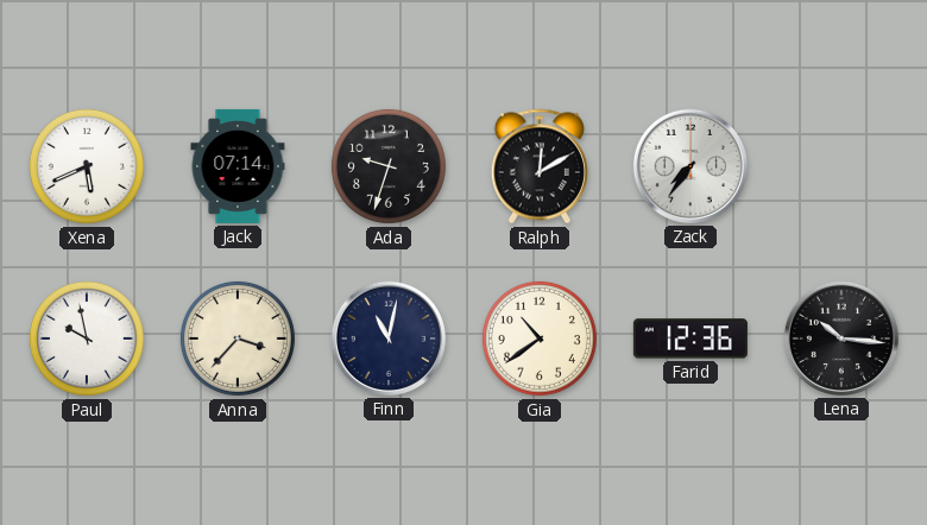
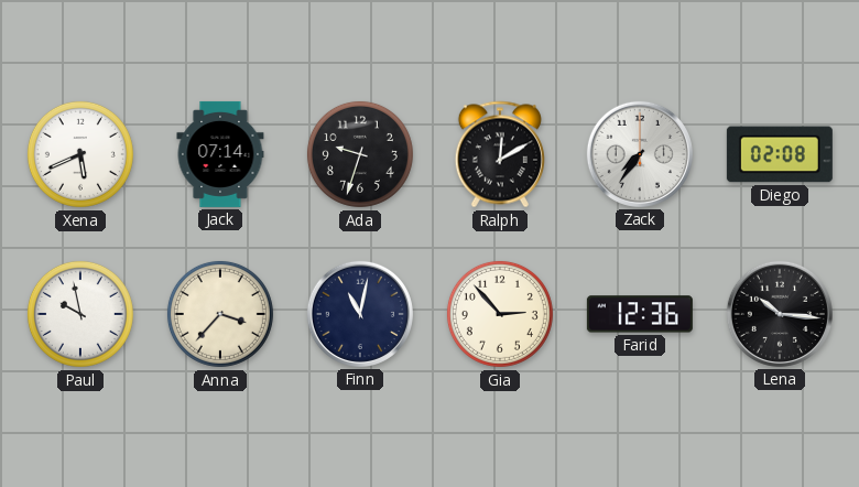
Diego: none -> 02:08 (780, 154)
Gia: 10:39 -> 2:53 (500, 314)
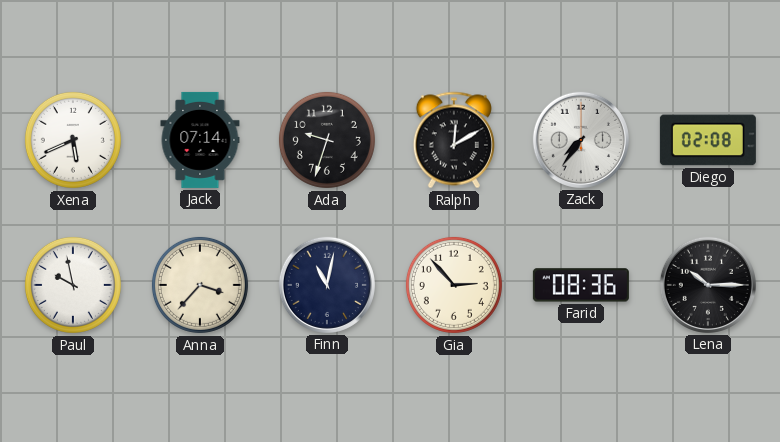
Farid: 12:36 -> 08:36 (581, 285)
Lena: 10:16 -> 10:15 (708, 285)
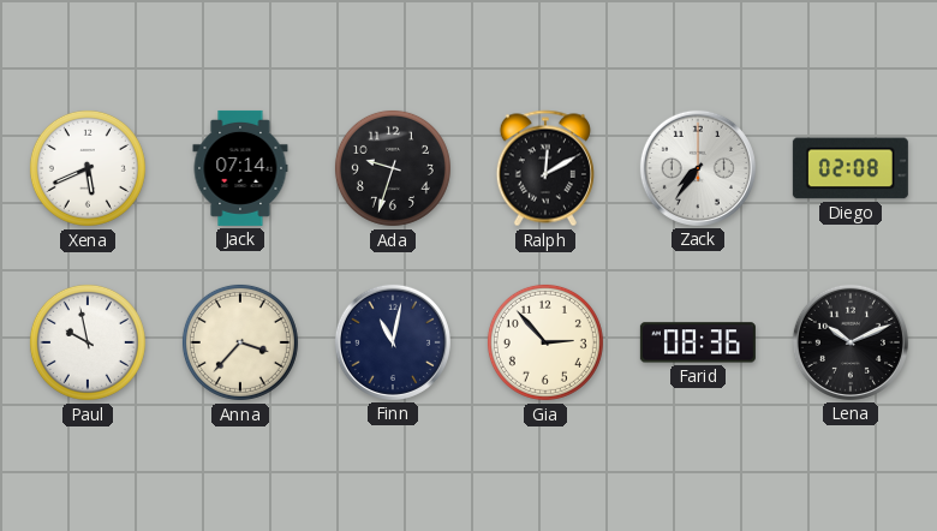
Lena: 10:15 -> 10:11 (851, 342)
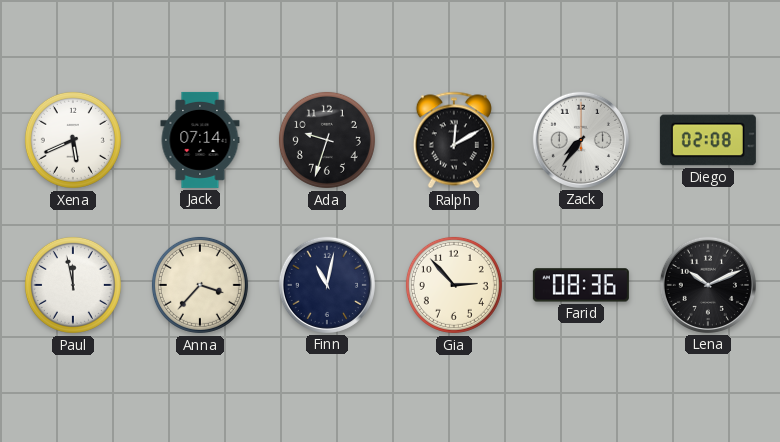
Paul: 9:58 -> 11:58 (73, 285)
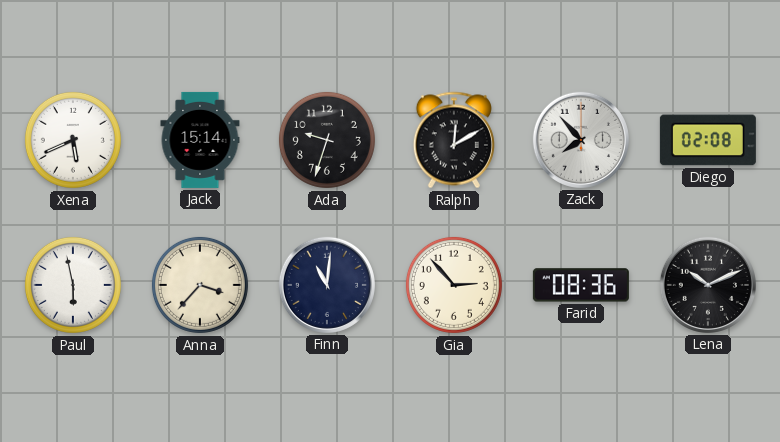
Jack: 07:14 -> 15:14 (200, 140)
Zack: 7:36 -> 7:53 (581, 140)
Paul: 11:58 -> 5:58 (73, 285)
Finn: 11:02 -> 11:01 (327, 285)
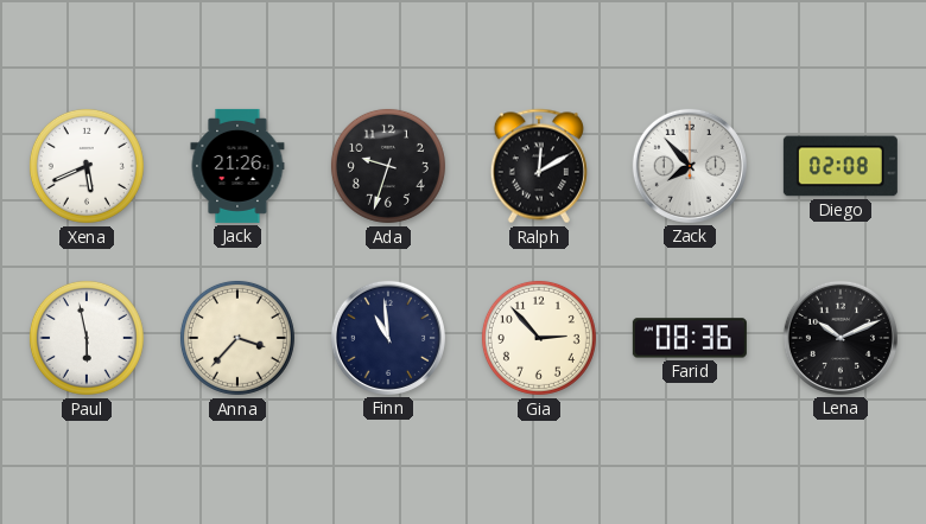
Jack: 15:14 -> 21:26 (237, 166)
Finn: 11:01 -> 10:59 (388, 338)
